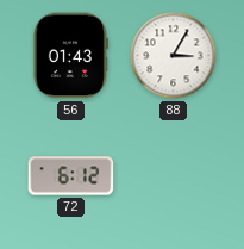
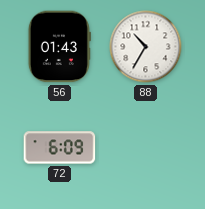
88: 3:05 -> 10:35 (146, 47)
72: 6:12 -> 6:09 (60, 148)
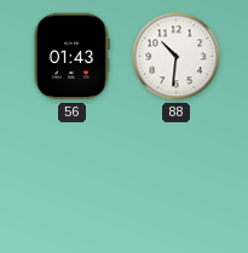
88: 10:35 -> 10:31 (177, 57)
72: 6:09 -> none (60, 148)
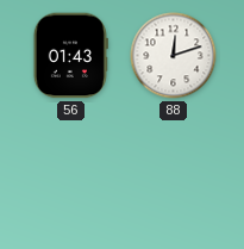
88: 10:31 -> 12:12 (174, 56)
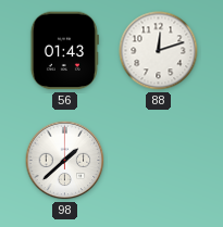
98: none -> 1:38 (65, 161)
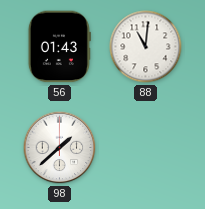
88: 12:12 -> 11:01 (146, 47)
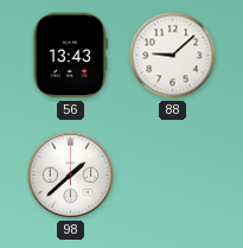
56: 01:43 -> 13:43 (70, 56)
88: 11:01 -> 9:08 (173, 56)
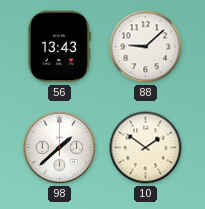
10: none -> 1:51 (146, 148)
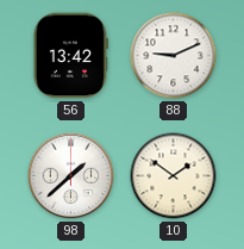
56: 13:43 -> 13:42 (70, 56)
88: 9:08 -> 9:11 (174, 56)
